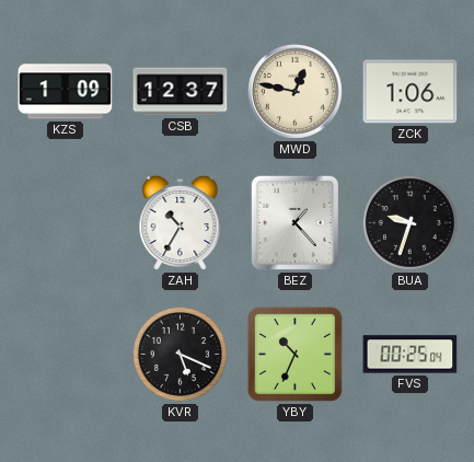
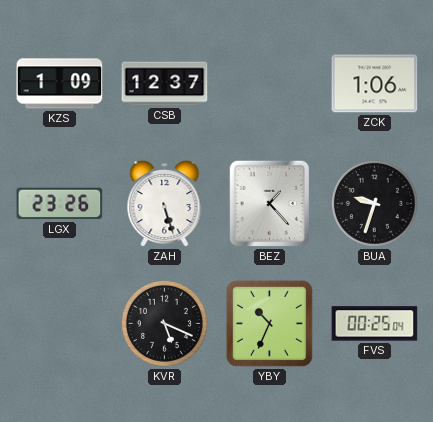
MWD: 12:47 -> none (296, 92)
LGX: none -> 23:26 (60, 204)
ZAH: 10:35 -> 5:27 (165, 204)
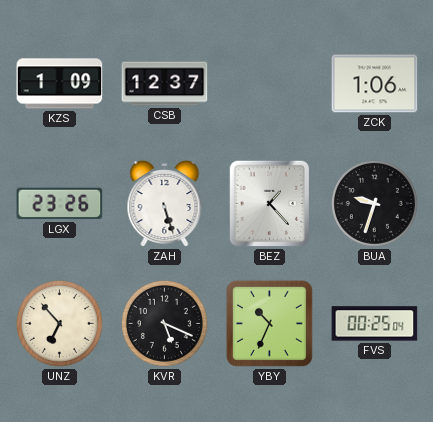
UNZ: none -> 6:53 (59, 323)
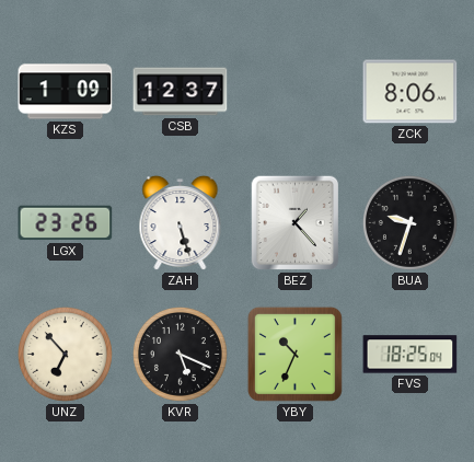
ZCK: 1:06 -> 8:06 (411, 92)
FVS: 00:25 -> 18:25 (411, 355)
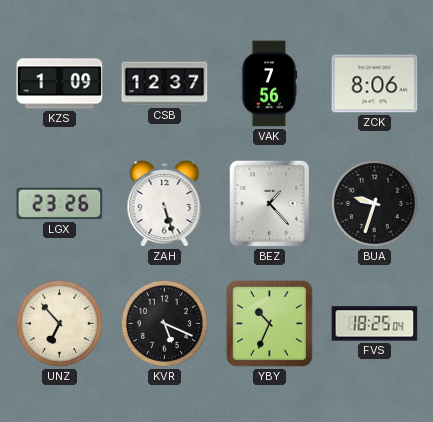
VAK: none -> 7:56 (269, 84)
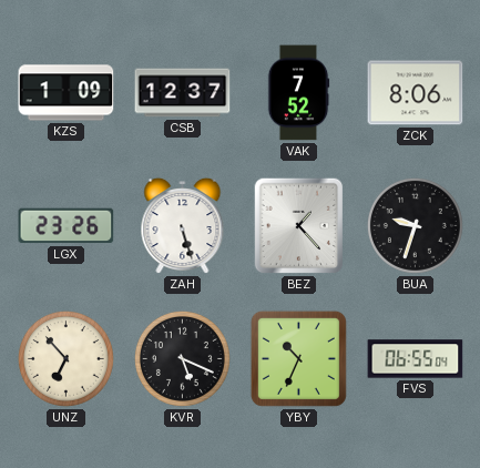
VAK: 7:56 -> 7:52 (298, 93)
FVS: 18:25 -> 06:55 (416, 359)
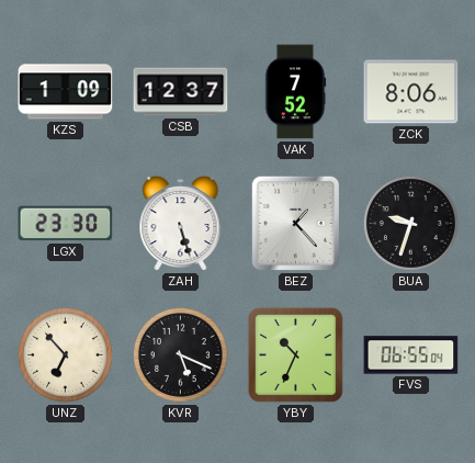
LGX: 23:26 -> 23:30 (66, 224)
